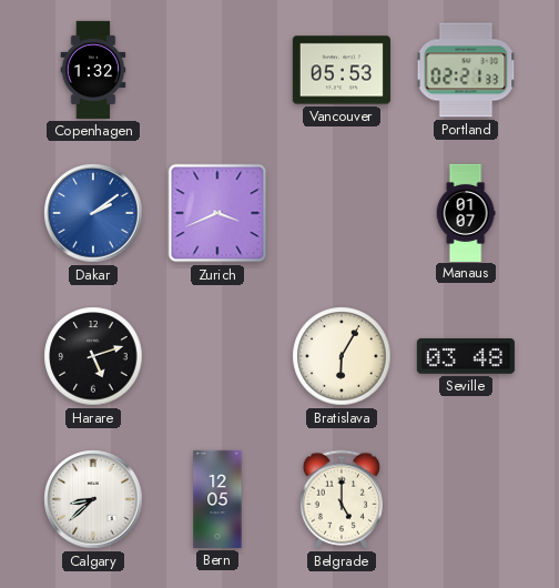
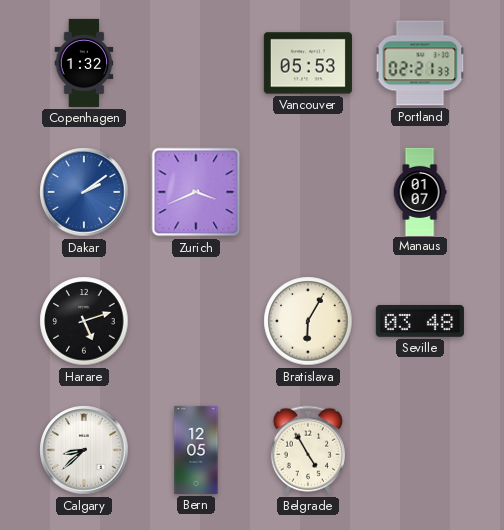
Belgrade: 5:00 -> 4:55 (308, 450)
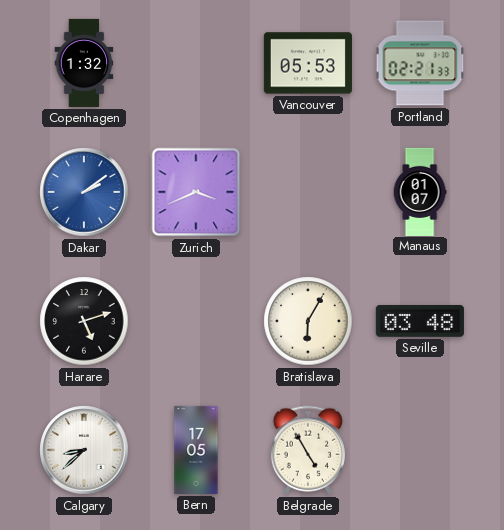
Bern: 12:05 -> 17:05 (196, 450)
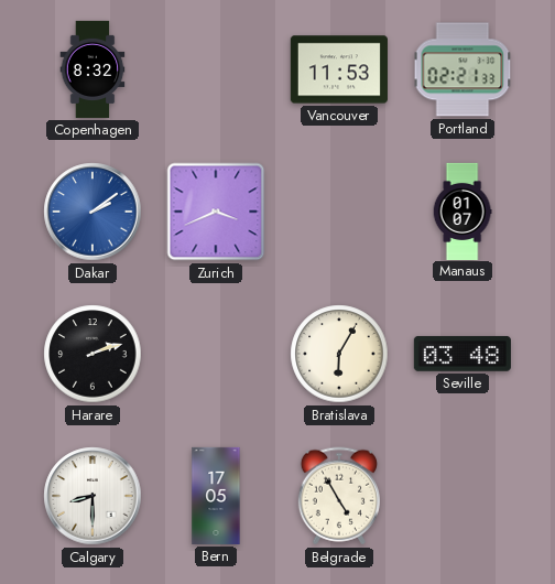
Copenhagen: 1:32 -> 8:32 (92, 69)
Vancouver: 05:53 -> 11:53 (339, 69)
Harare: 5:12 -> 2:12 (92, 354)
Calgary: 8:38 -> 8:30 (92, 496)
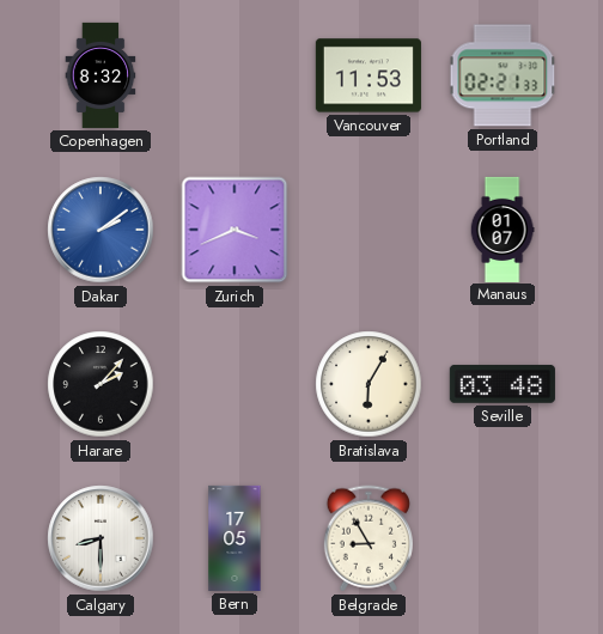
Harare: 2:12 -> 2:07 (100, 384)
Belgrade: 4:55 -> 8:55 (368, 538)
